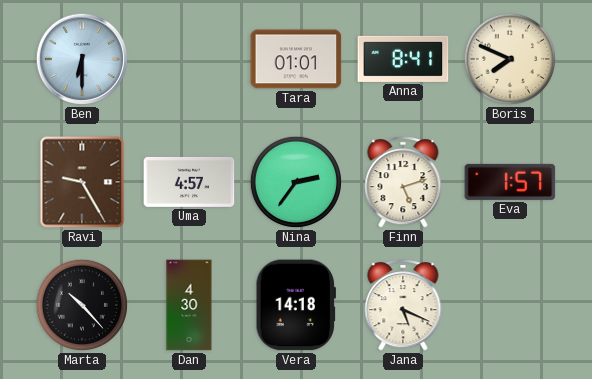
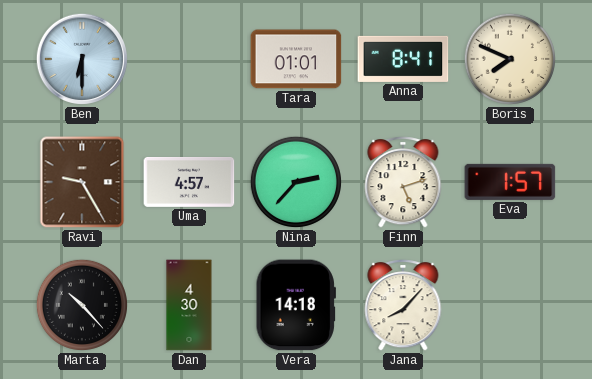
Nina: 2:36 -> 2:37 (296, 182)
Jana: 5:19 -> 8:07 (403, 305)
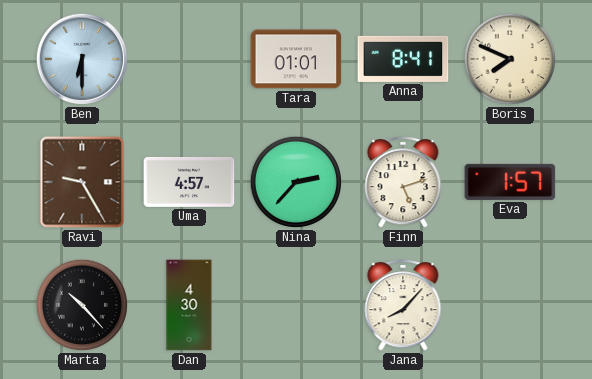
Vera: 14:18 -> none (296, 305)
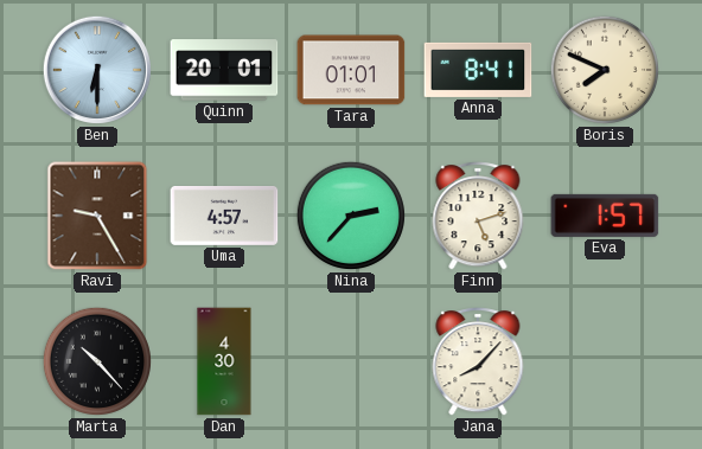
Quinn: none -> 20:01 (224, 70)
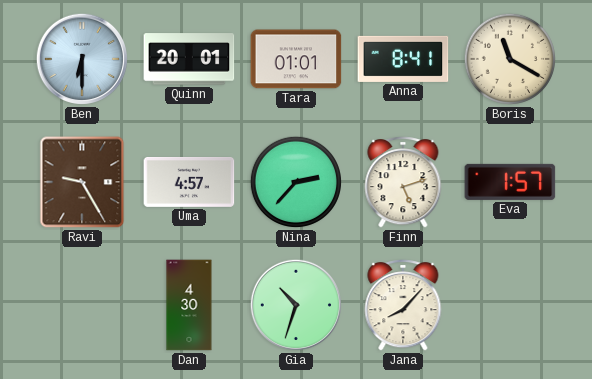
Boris: 7:49 -> 11:20 (510, 59)
Marta: 10:23 -> none (97, 361)
Gia: none -> 10:33 (296, 305)
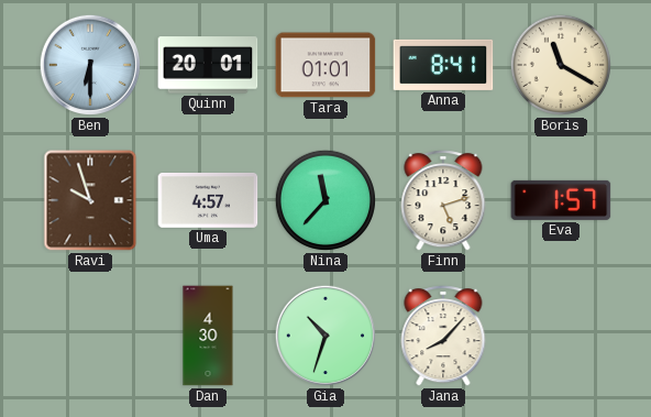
Ravi: 9:25 -> 9:57 (90, 200)
Nina: 2:37 -> 11:37 (325, 200)
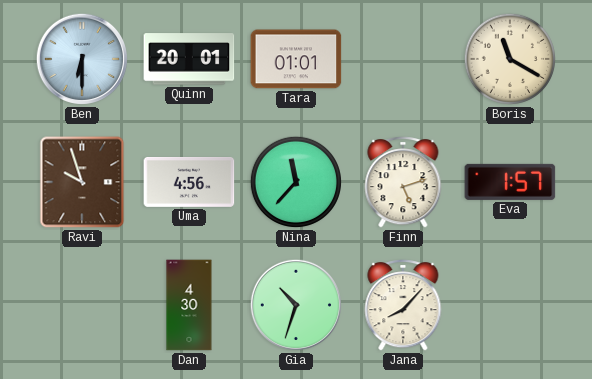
Anna: 8:41 -> none (443, 65)
Uma: 4:57 -> 4:56 (189, 182)
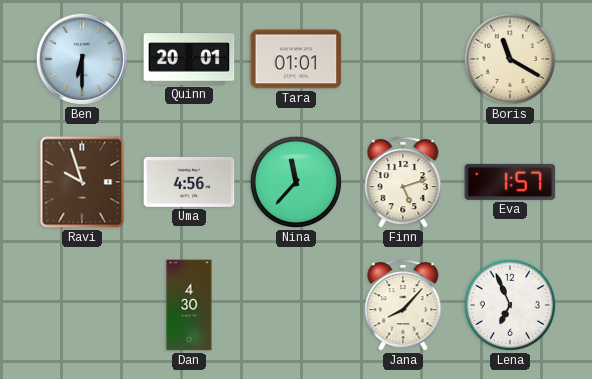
Gia: 10:33 -> none (296, 305)
Lena: none -> 6:56 (510, 305)
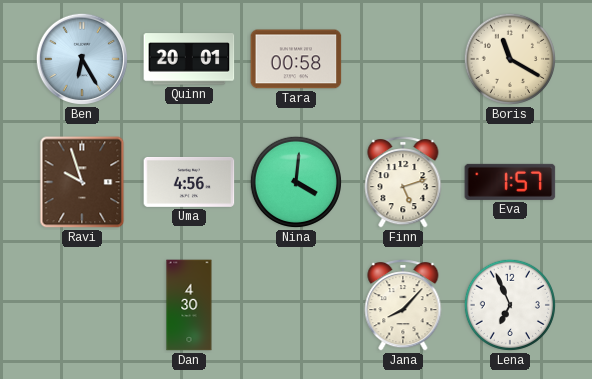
Ben: 6:30 -> 6:25 (82, 59)
Tara: 01:01 -> 00:58 (296, 59)
Nina: 11:37 -> 4:01 (296, 182)
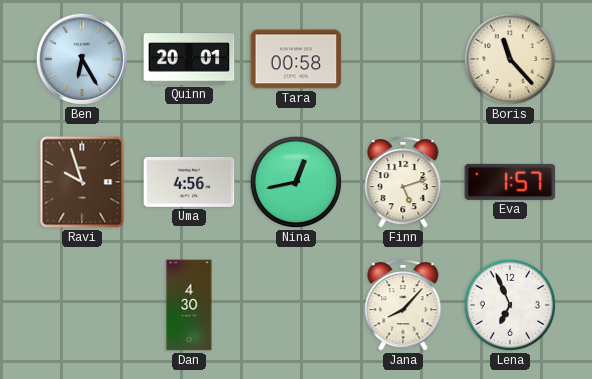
Boris: 11:20 -> 11:23 (510, 59)
Nina: 4:01 -> 12:43 (296, 182)
